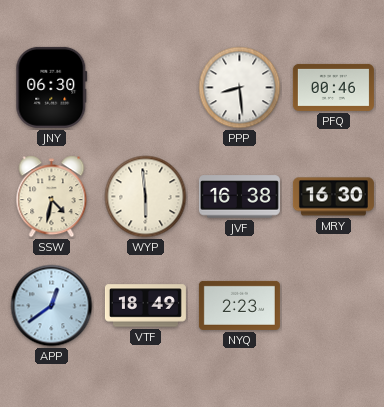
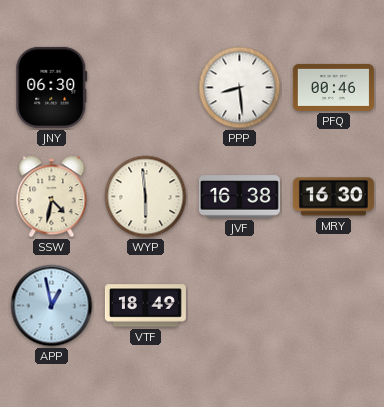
APP: 12:39 -> 12:58 (52, 306)
NYQ: 2:23 -> none (239, 305)
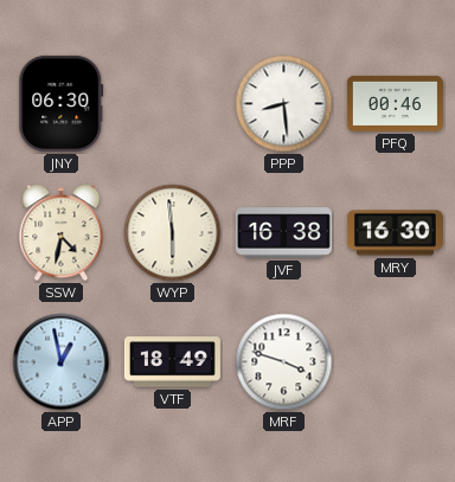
MRF: none -> 3:48 (284, 362)
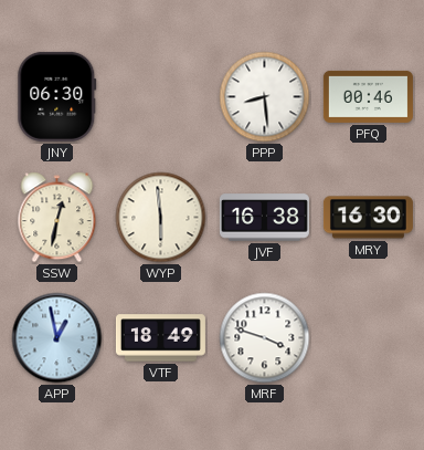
SSW: 4:32 -> 12:32 (57, 218)
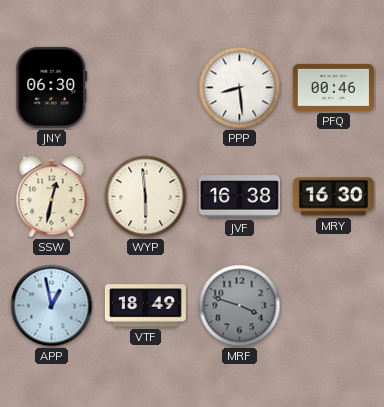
MRF dial: white -> grey (240, 306)
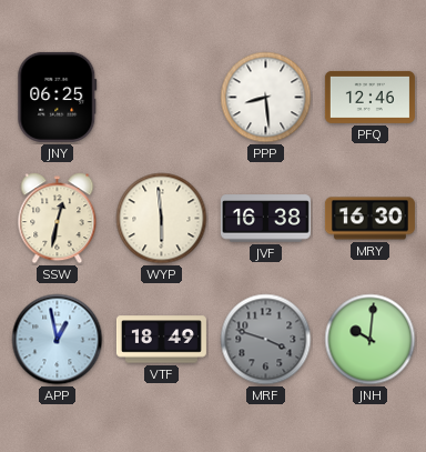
JNY: 06:30 -> 06:25 (58, 97)
PFQ: 00:46 -> 12:46 (369, 97)
JNH: none -> 10:01 (371, 340)
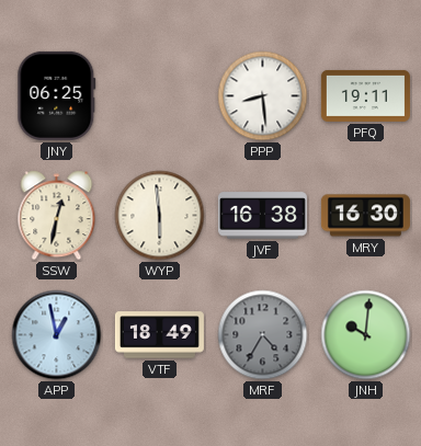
PFQ: 12:46 -> 19:11 (365, 95)
MRF: 3:48 -> 4:35 (263, 335)
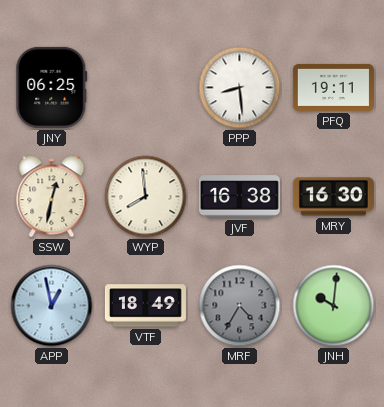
WYP: 5:59 -> 7:59 (146, 197)
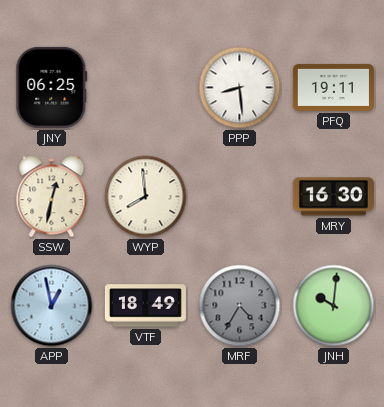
JVF: 16:38 -> none (239, 197)
